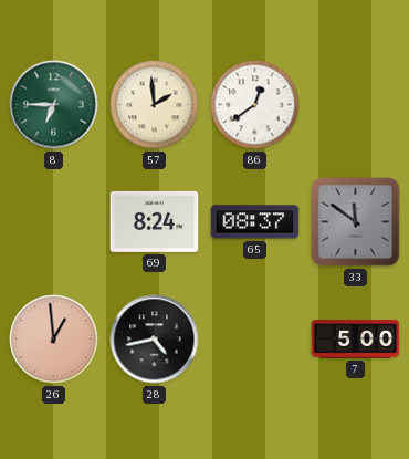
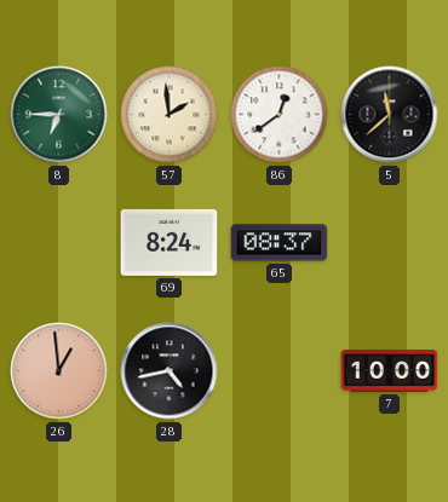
5: none -> 11:38 (390, 115)
33: 11:51 -> none (356, 222)
7: 5:00 -> 10:00 (390, 371)
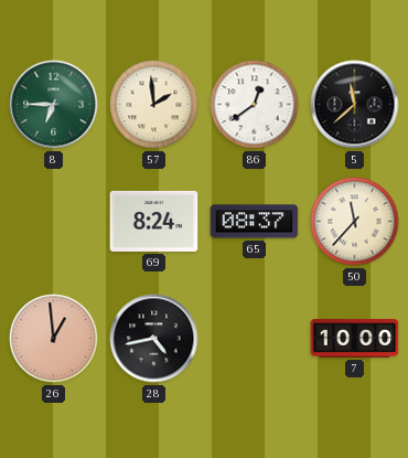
50: none -> 11:37 (355, 222)
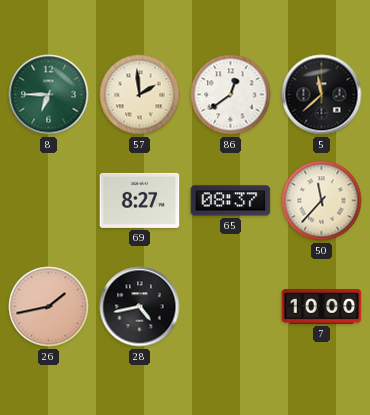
69: 8:24 -> 8:27 (140, 200)
26: 12:59 -> 1:43 (49, 307)
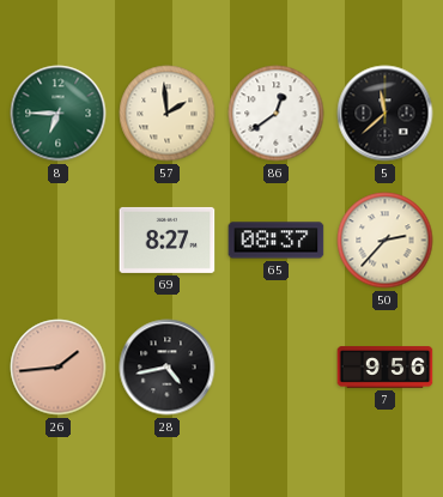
50: 11:37 -> 2:37 (386, 241)
26: 1:43 -> 1:44 (59, 368)
7: 10:00 -> 9:56 (386, 368)
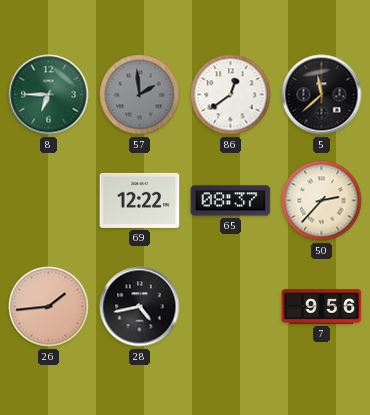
57 dial: cream -> grey (140, 95)
69: 8:27 -> 12:22 (140, 200)
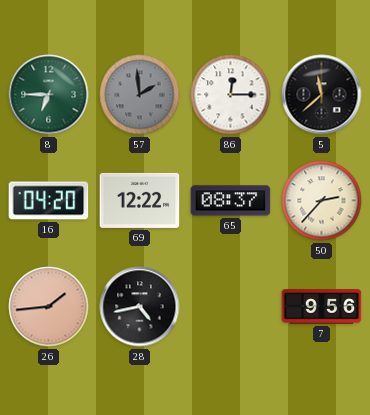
86: 12:39 -> 12:15 (231, 95)
16: none -> 04:20 (49, 201)
